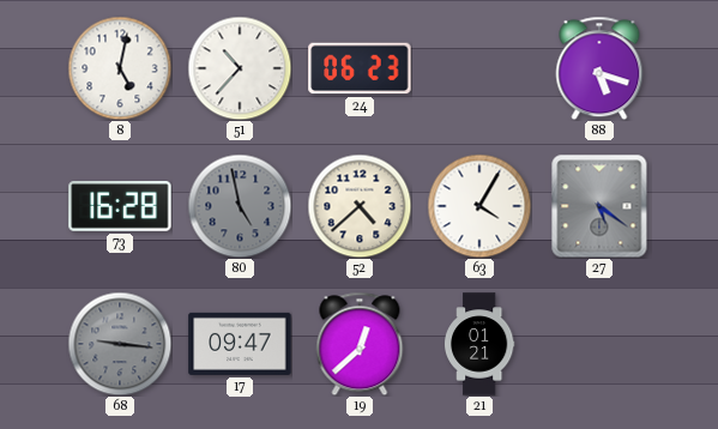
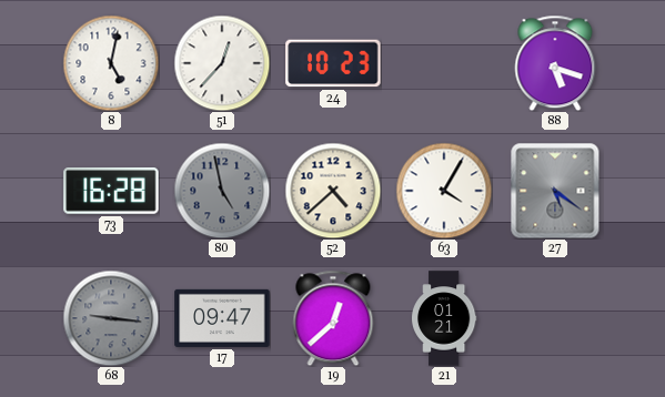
51: 10:37 -> 12:37 (222, 63)
24: 06:23 -> 10:23 (333, 63)
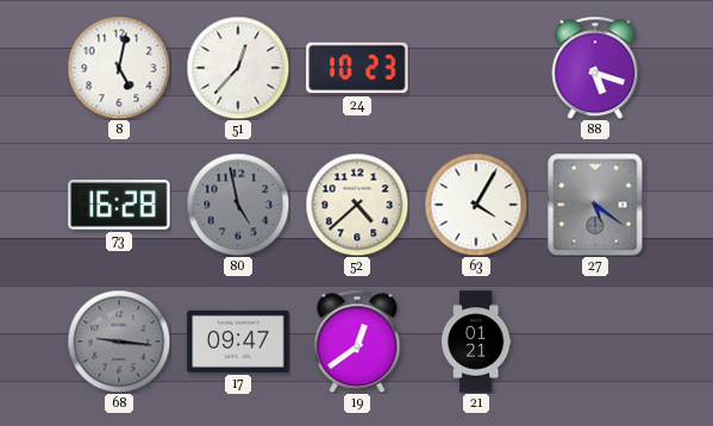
19: 12:38 -> 12:39 (357, 342)
